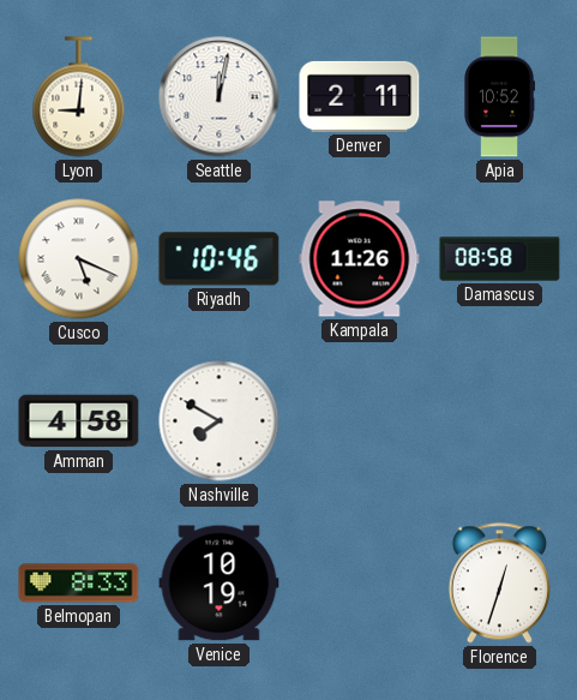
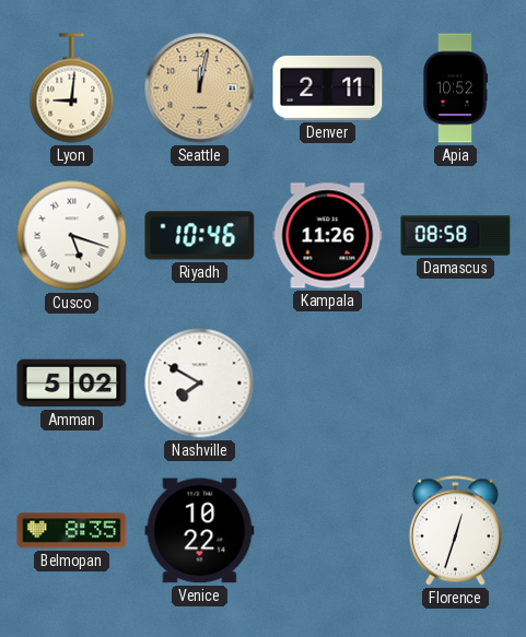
Seattle dial: white -> champagne (200, 89)
Cusco: 5:19 -> 5:18 (72, 236)
Amman: 4:58 -> 5:02 (72, 384)
Belmopan: 8:33 -> 8:35 (72, 531)
Venice: 10:19 -> 10:22 (200, 531)
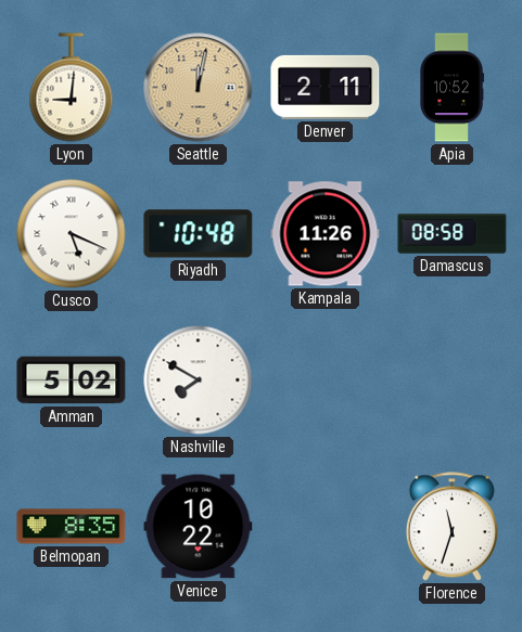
Cusco: 5:18 -> 5:19 (72, 234)
Riyadh: 10:46 -> 10:48 (199, 234)
Florence: 12:33 -> 11:33 (451, 527)
